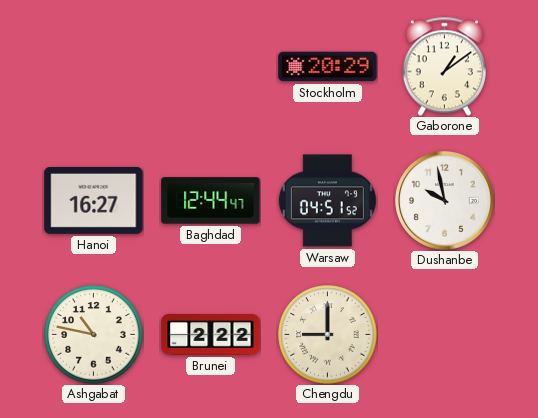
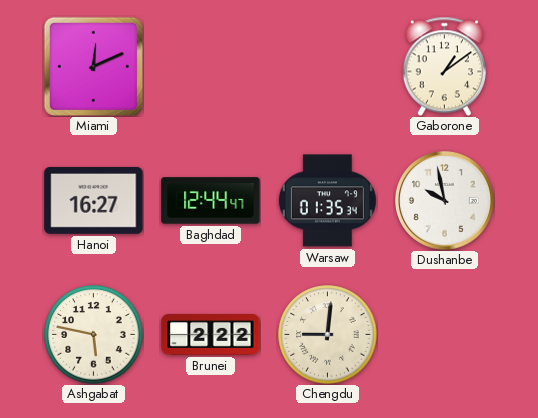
Miami: none -> 12:11 (93, 66)
Stockholm: 20:29 -> none (328, 67)
Warsaw: 04:51 -> 01:35 (327, 201)
Ashgabat: 10:47 -> 5:47 (94, 335)
Chengdu: 9:00 -> 9:01 (328, 335)
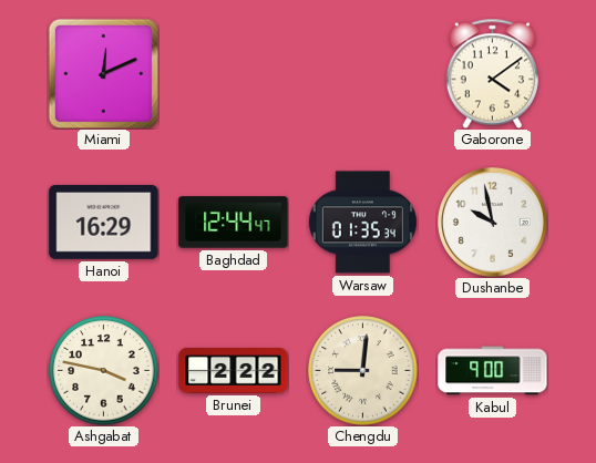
Gaborone: 1:09 -> 4:09 (492, 73)
Hanoi: 16:27 -> 16:29 (104, 222)
Ashgabat: 5:47 -> 3:47 (104, 371)
Kabul: none -> 9:00 (493, 371)
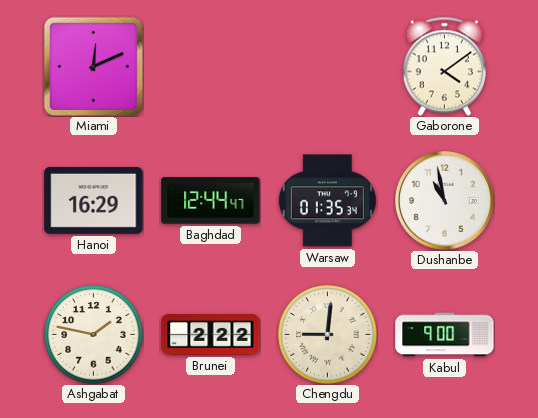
Dushanbe: 9:58 -> 10:58 (445, 201)
Ashgabat: 3:47 -> 1:47 (94, 335)
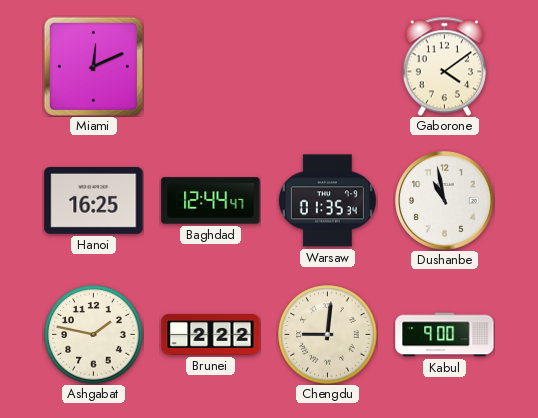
Hanoi: 16:29 -> 16:25 (94, 200)
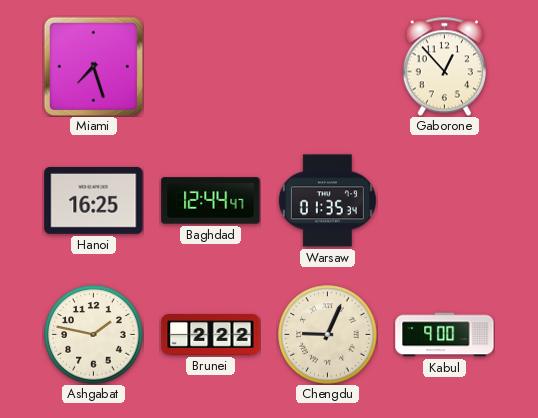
Miami: 12:11 -> 7:27 (93, 66)
Gaborone: 4:09 -> 12:53 (444, 66)
Dushanbe: 10:58 -> none (445, 201)
Chengdu: 9:01 -> 9:04 (328, 335)
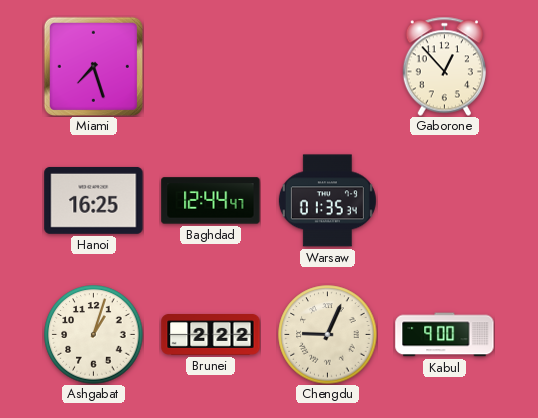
Ashgabat: 1:47 -> 1:03 (94, 335)
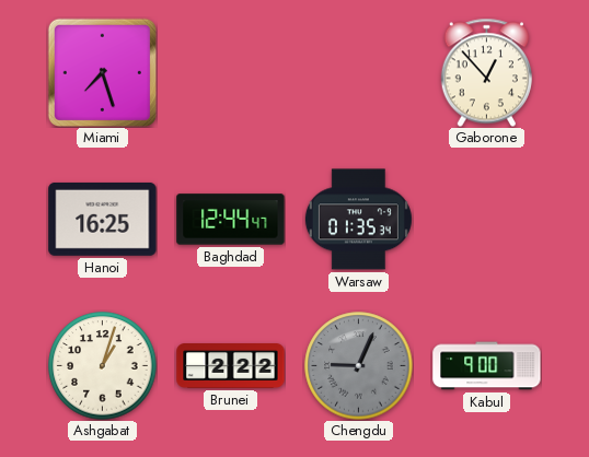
Chengdu dial: cream -> grey (359, 366)
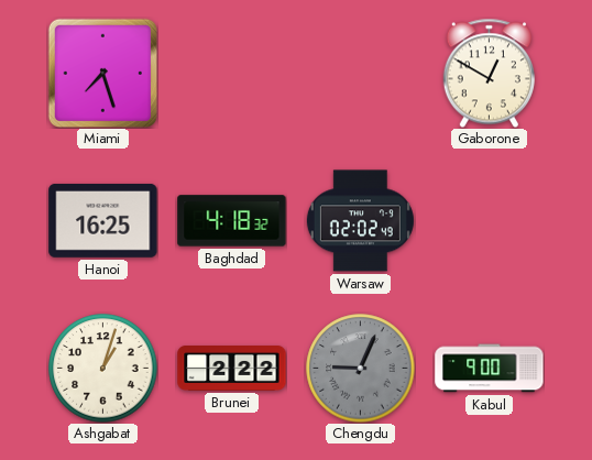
Gaborone: 12:53 -> 12:50 (489, 73)
Baghdad: 12:44 -> 4:18 (232, 221)
Warsaw: 01:35 -> 02:02 (360, 221)
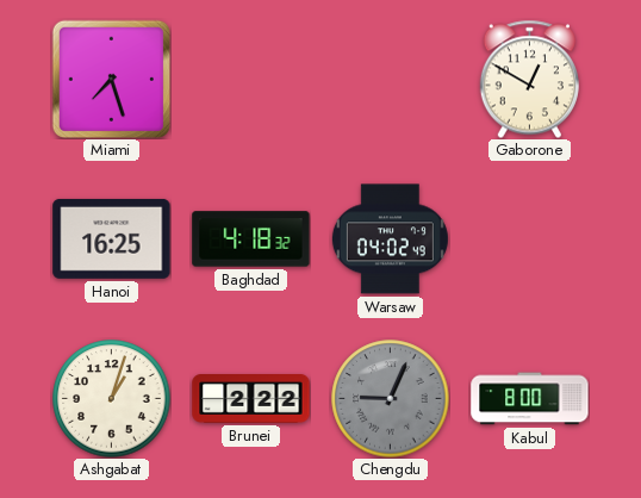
Warsaw: 02:02 -> 04:02 (390, 239)
Kabul: 9:00 -> 8:00 (530, 399)
